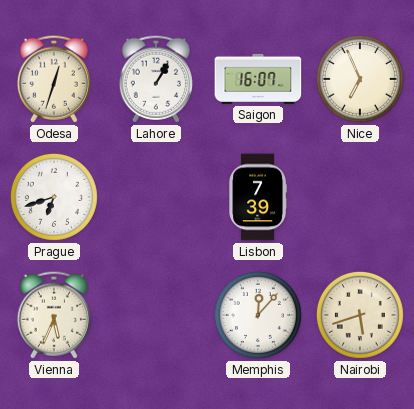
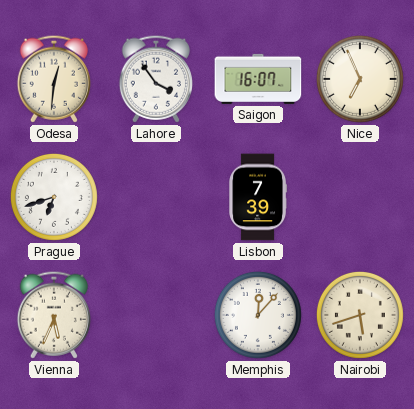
Odesa: 12:33 -> 12:31 (54, 79)
Lahore: 1:05 -> 3:54 (156, 79)
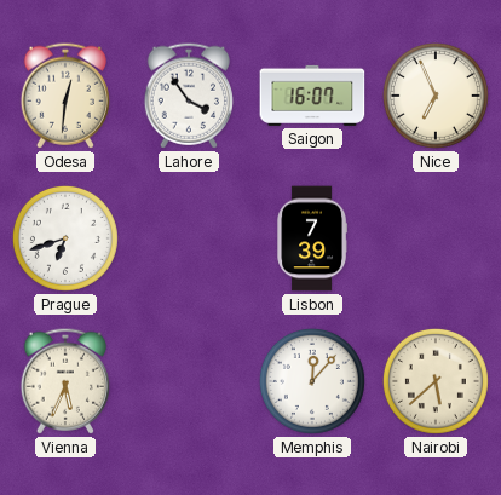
Nairobi: 5:42 -> 5:38 (436, 381)
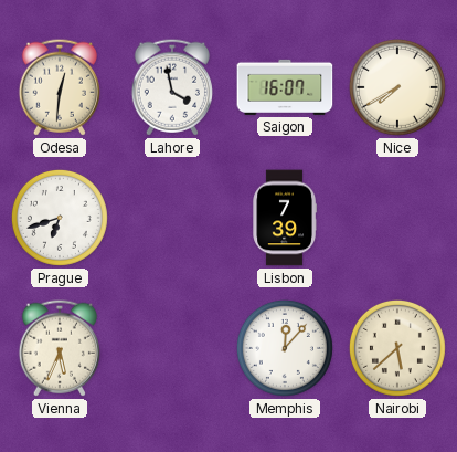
Lahore: 3:54 -> 3:58 (172, 87)
Nice: 6:56 -> 7:40 (397, 87)
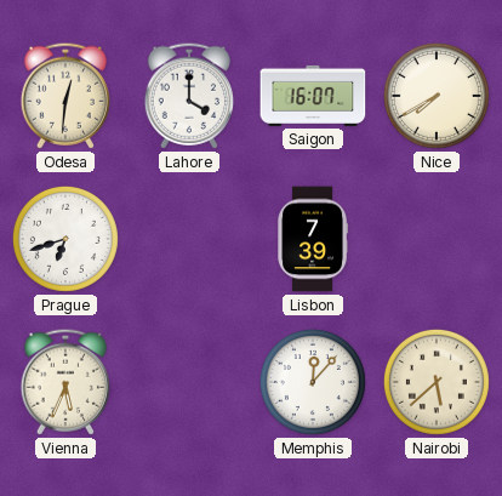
Lahore: 3:58 -> 4:00 (189, 96)
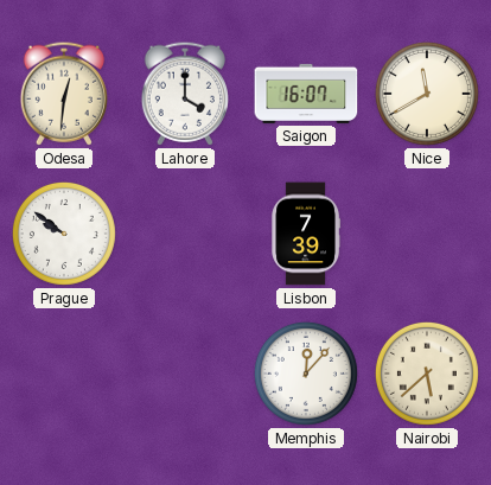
Nice: 7:40 -> 11:40 (427, 94)
Prague: 6:42 -> 9:51 (64, 234)
Vienna: 5:34 -> none (65, 382)
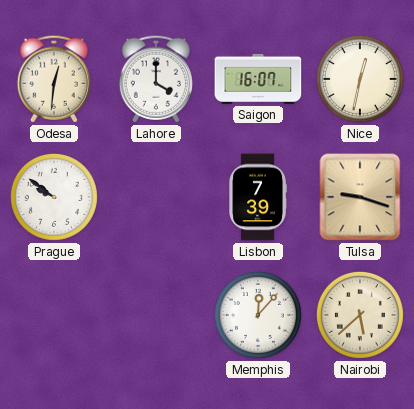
Nice: 11:40 -> 12:32 (360, 79)
Tulsa: none -> 9:18 (360, 197)
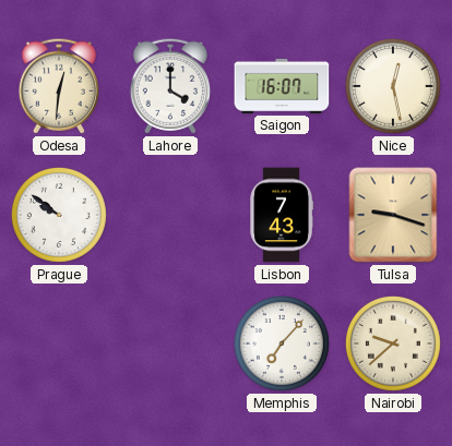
Nice: 12:32 -> 12:28 (393, 86)
Lisbon: 7:39 -> 7:43 (282, 215)
Memphis: 12:07 -> 7:07 (282, 343)
Nairobi: 5:38 -> 9:38 (393, 343)
